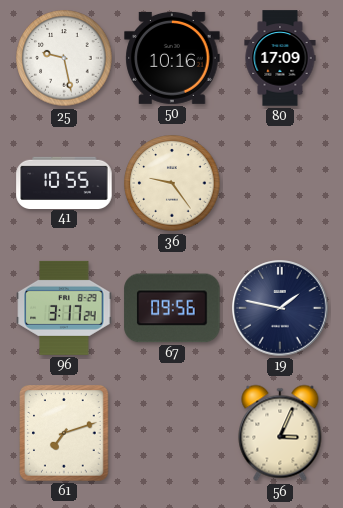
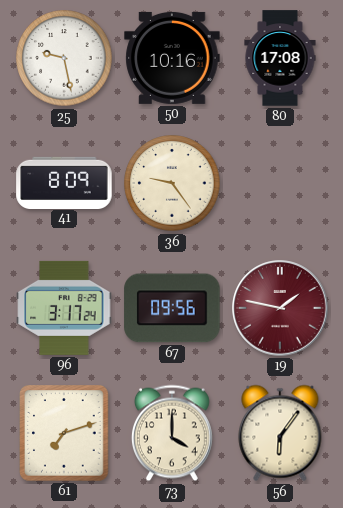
80: 17:09 -> 17:08 (280, 58)
41: 10:55 -> 8:09 (64, 182)
19 dial: navy -> burgundy (280, 308)
73: none -> 4:00 (172, 433)
56: 3:04 -> 6:06 (280, 433)
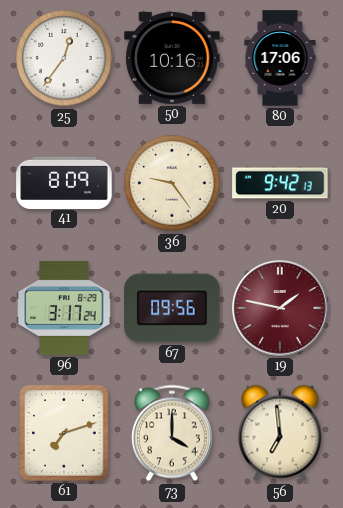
25: 9:28 -> 12:36 (64, 58)
80: 17:08 -> 17:06 (280, 58)
20: none -> 9:42 (280, 183)
56: 6:06 -> 6:59 (280, 433)
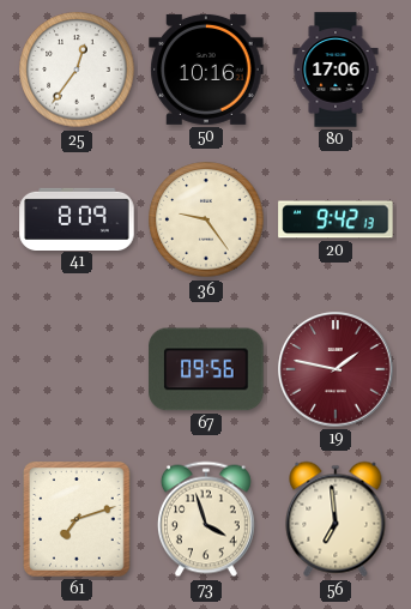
96: 3:17 -> none (64, 308)
73: 4:00 -> 3:57 (206, 519)
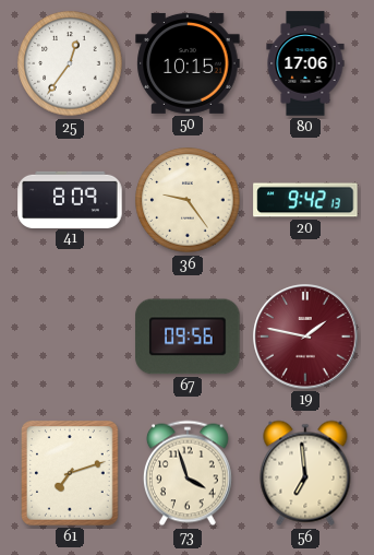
50: 10:16 -> 10:15 (188, 63)
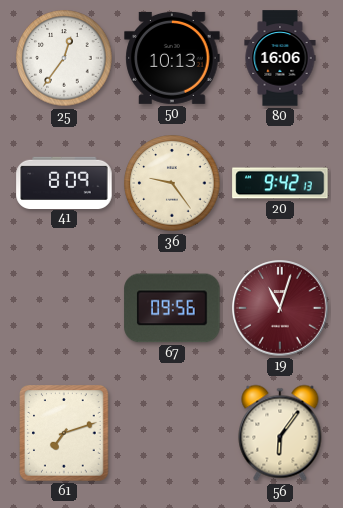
50: 10:15 -> 10:13 (172, 58)
80: 17:06 -> 16:06 (280, 58)
19: 1:47 -> 11:03 (280, 308)
73: 3:57 -> none (188, 473)
56: 6:59 -> 6:06 (280, 433)
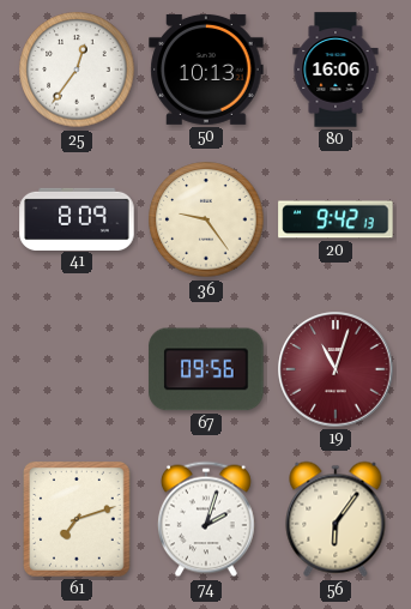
74: none -> 2:03 (206, 519)
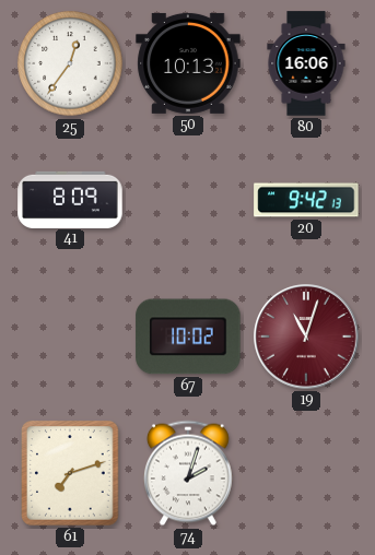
36: 9:24 -> none (206, 219)
67: 09:56 -> 10:02 (188, 336)
56: 6:06 -> none (336, 519)
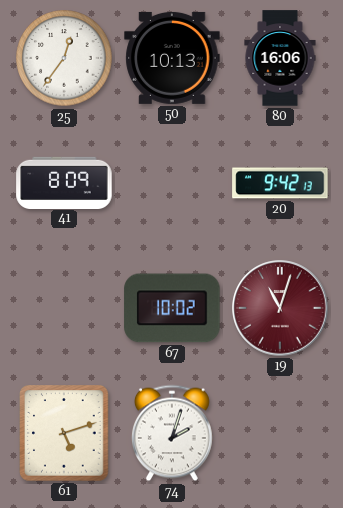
61: 7:12 -> 5:12 (64, 433)
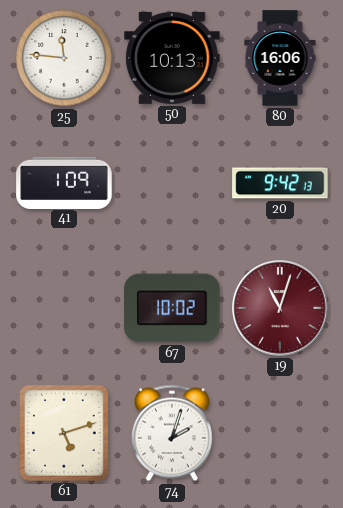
25: 12:36 -> 11:46 (64, 58)
41: 8:09 -> 1:09 (64, 182)
